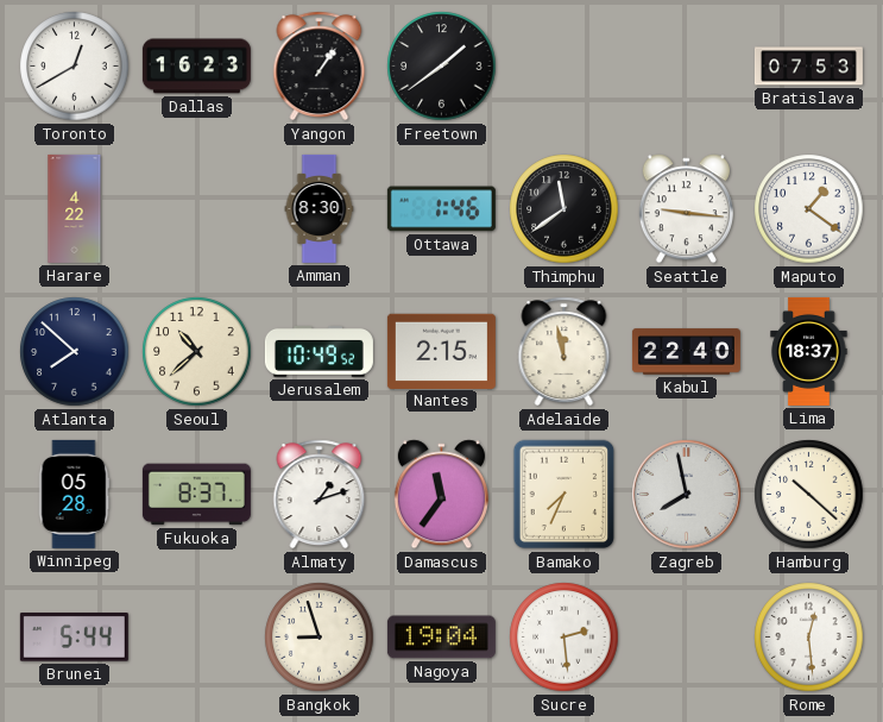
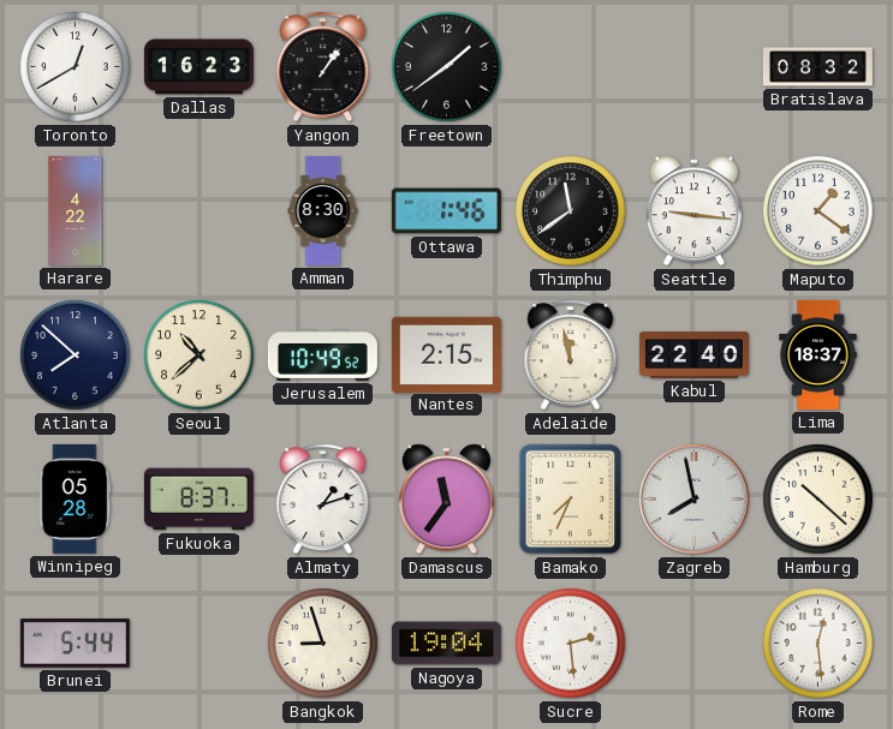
Bratislava: 07:53 -> 08:32 (817, 67)
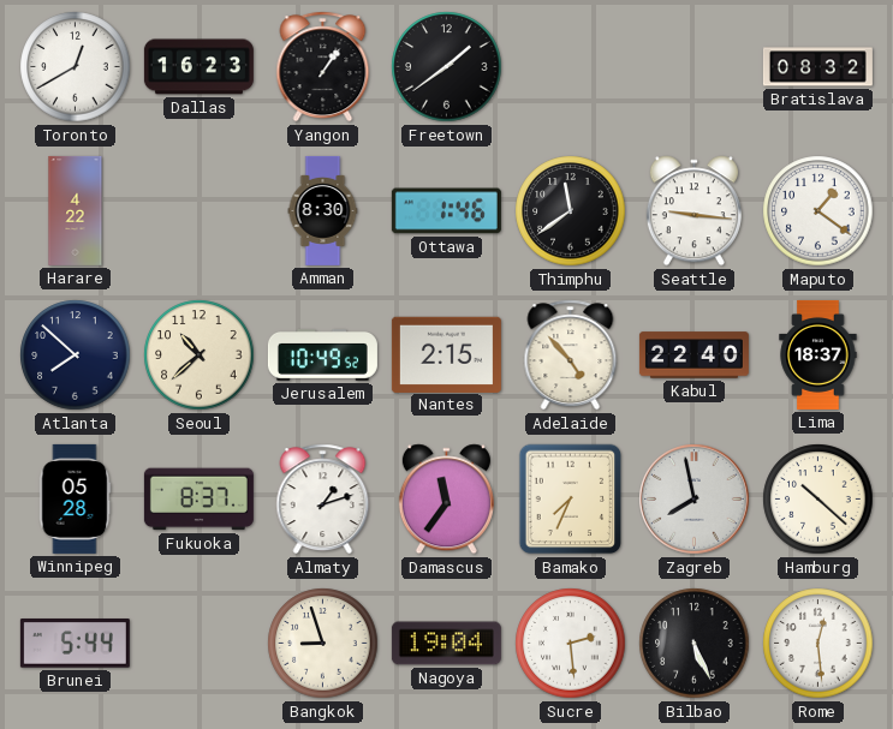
Adelaide: 11:58 -> 4:53 (571, 355)
Bilbao: none -> 5:26 (695, 644)
